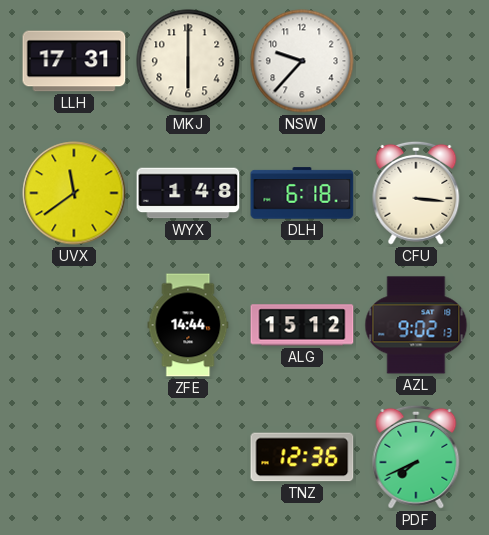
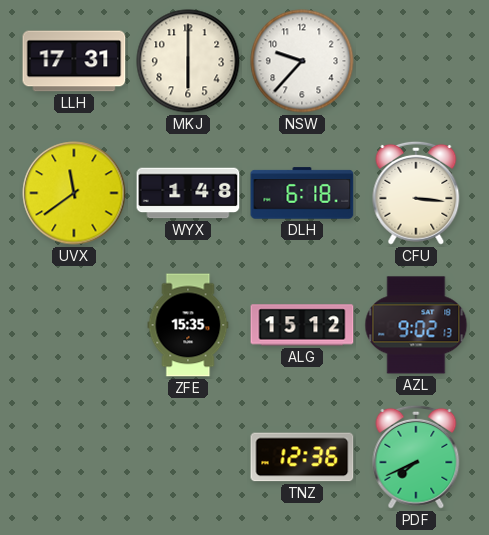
ZFE: 14:44 -> 15:35 (188, 325)
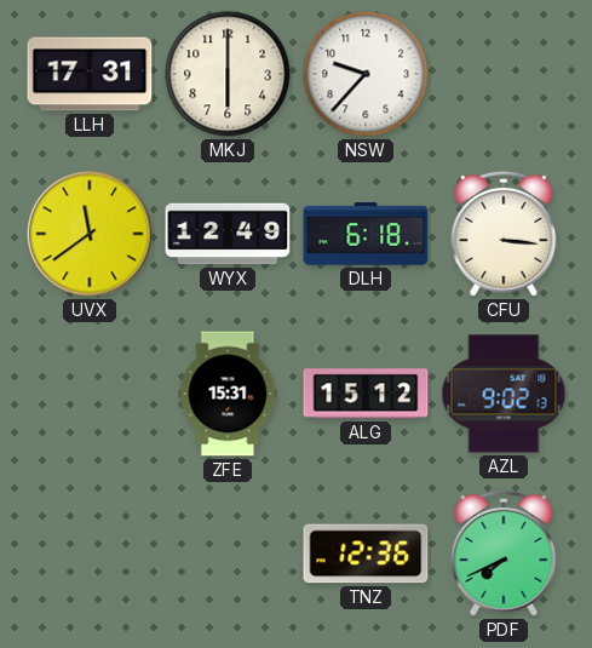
WYX: 1:48 -> 12:49 (228, 234)
ZFE: 15:35 -> 15:31 (228, 394)
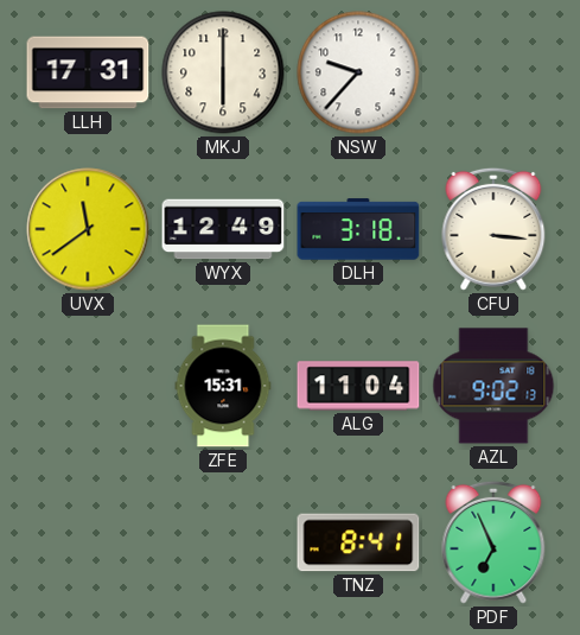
DLH: 6:18 -> 3:18 (358, 229)
ALG: 15:12 -> 11:04 (358, 386)
TNZ: 12:36 -> 8:41 (358, 542)
PDF: 7:41 -> 6:56 (493, 542)
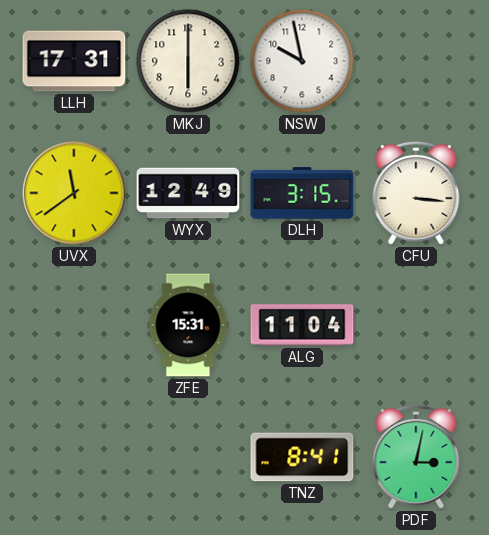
NSW: 9:37 -> 9:58 (302, 61)
DLH: 3:18 -> 3:15 (302, 193)
AZL: 9:02 -> none (493, 386)
PDF: 6:56 -> 3:02 (416, 457)
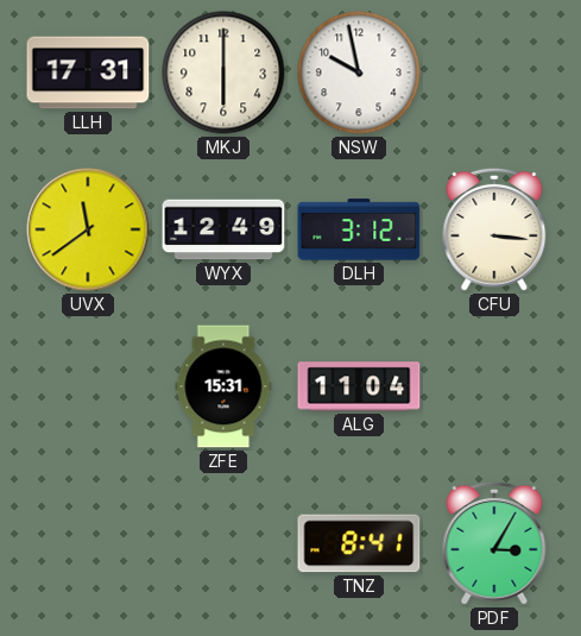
DLH: 3:15 -> 3:12 (359, 229)
PDF: 3:02 -> 3:05 (494, 543)
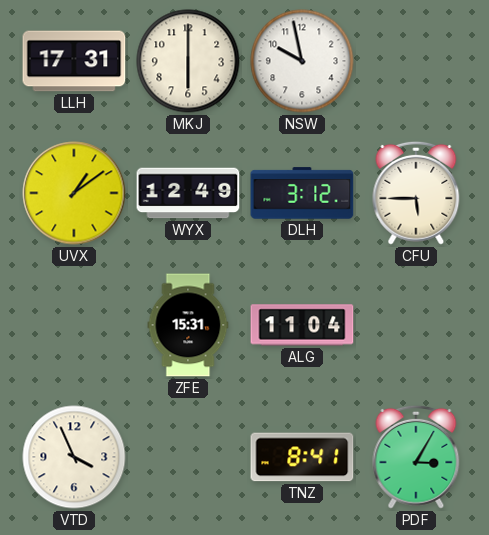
UVX: 11:39 -> 1:09 (74, 193)
CFU: 3:16 -> 5:45 (416, 193)
VTD: none -> 3:56 (74, 457)
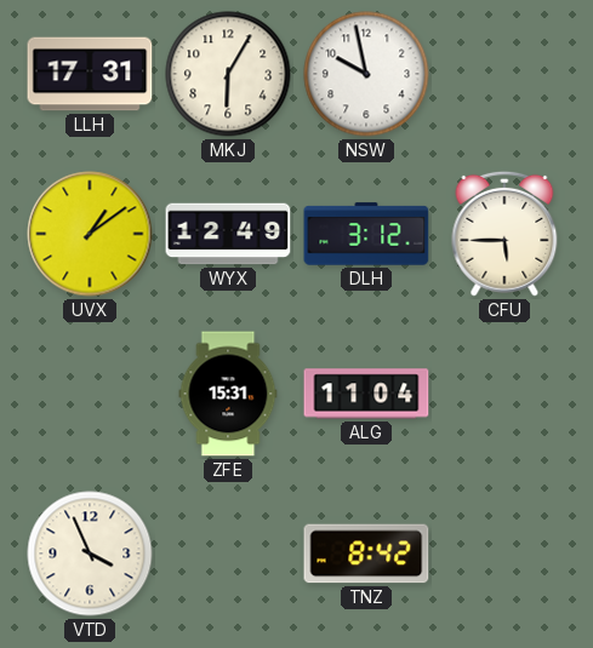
MKJ: 6:00 -> 6:05 (228, 74)
TNZ: 8:41 -> 8:42 (366, 554)
PDF: 3:05 -> none (416, 457)
